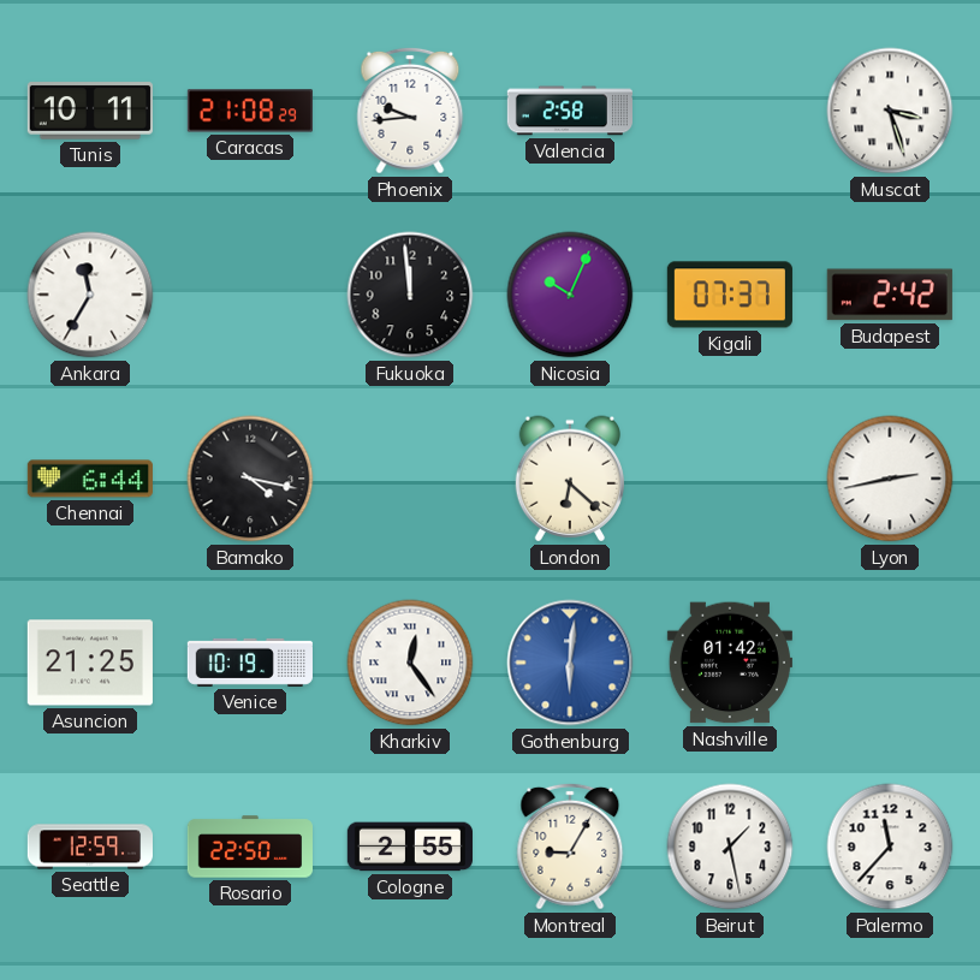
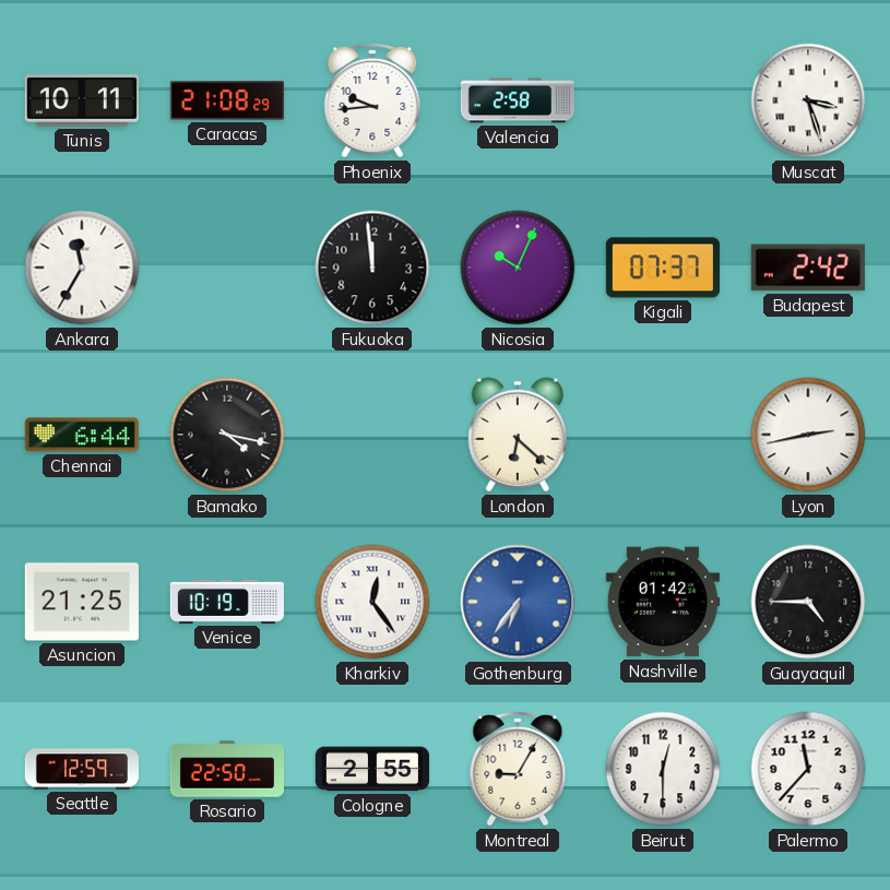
Gothenburg: 6:01 -> 6:36 (518, 602)
Guayaquil: none -> 4:45 (808, 602)
Beirut: 1:28 -> 12:30 (663, 769)
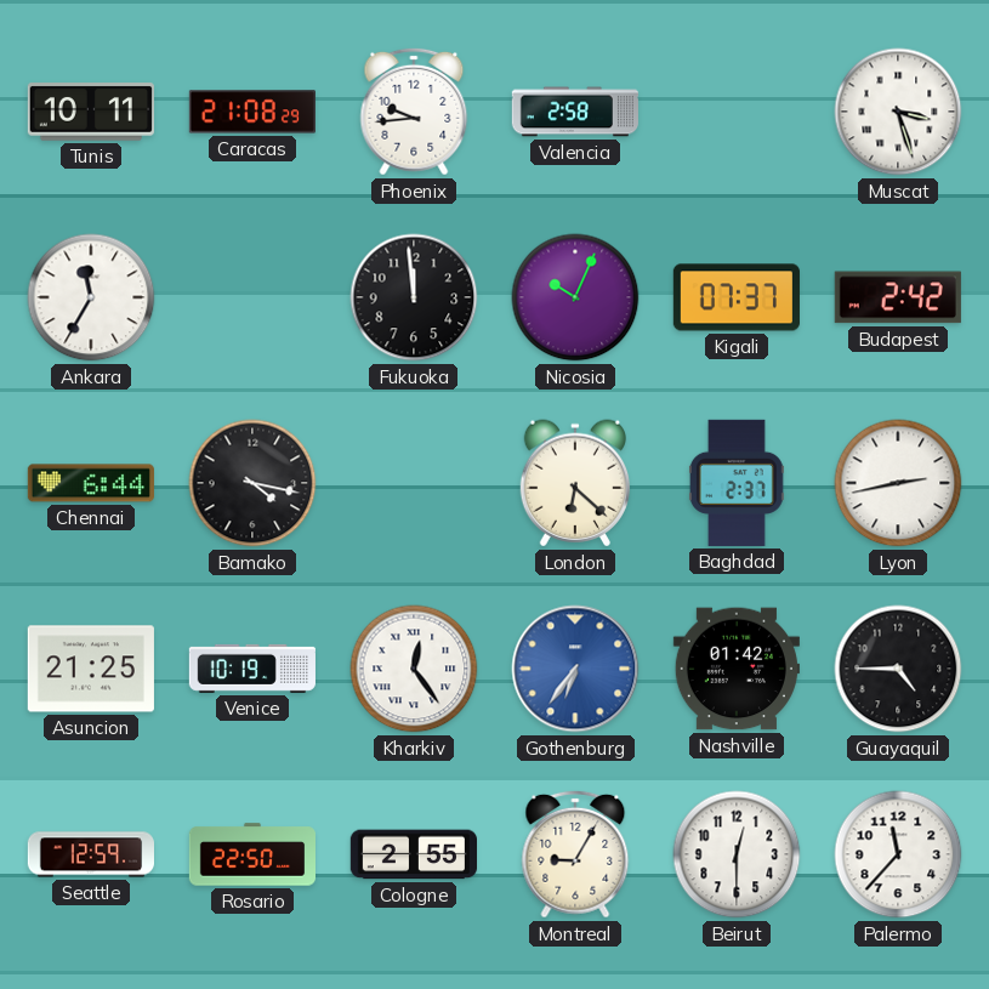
Baghdad: none -> 2:37 (737, 483)
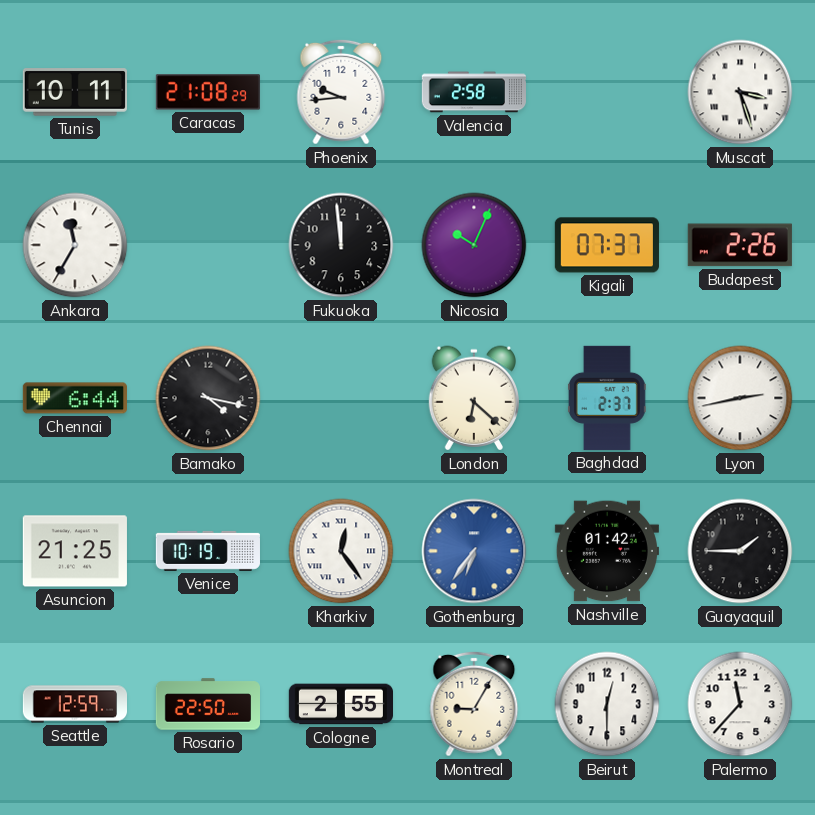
Budapest: 2:42 -> 2:26 (740, 245)
Guayaquil: 4:45 -> 1:45 (740, 551)
